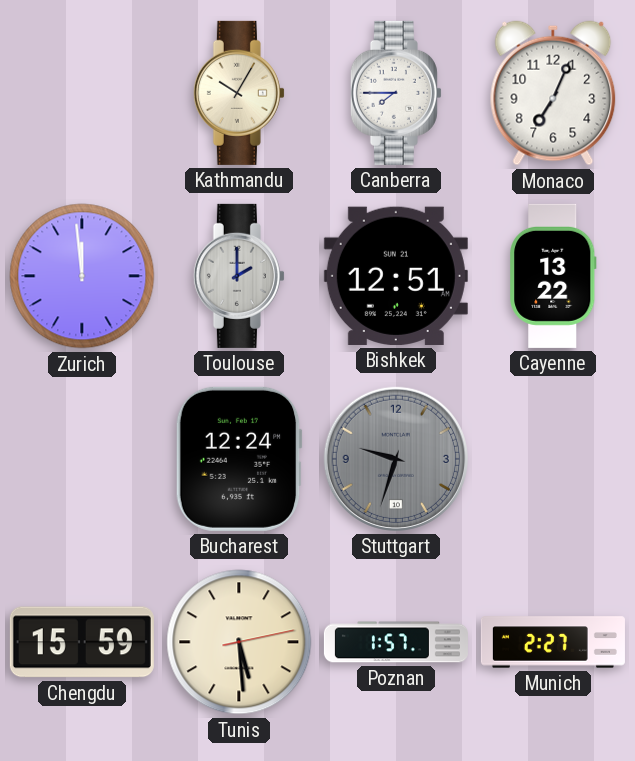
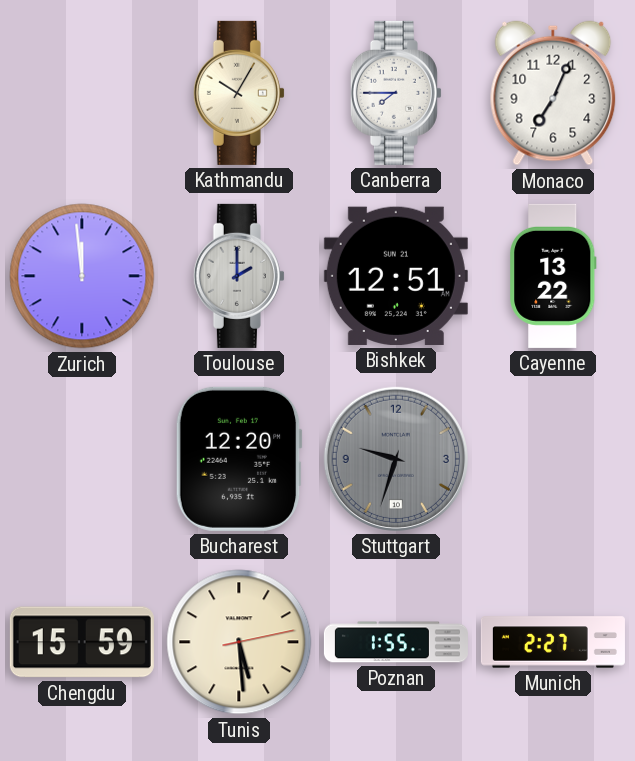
Bucharest: 12:24 -> 12:20 (239, 459)
Poznan: 1:57 -> 1:55 (396, 642)
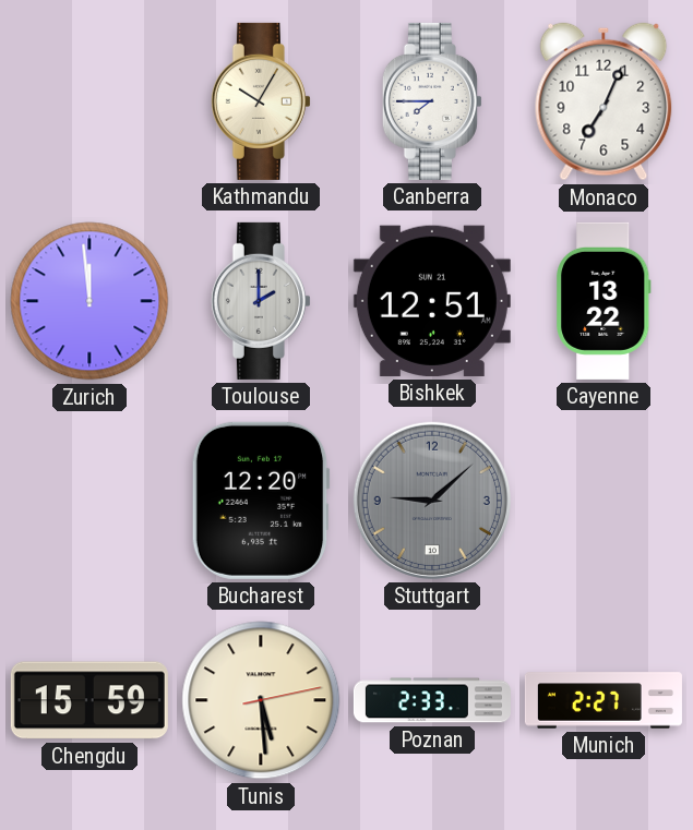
Stuttgart: 9:33 -> 9:08 (432, 501)
Poznan: 1:55 -> 2:33 (432, 700)
